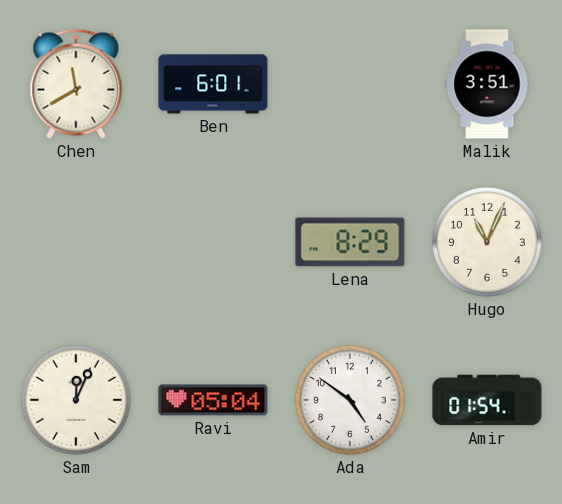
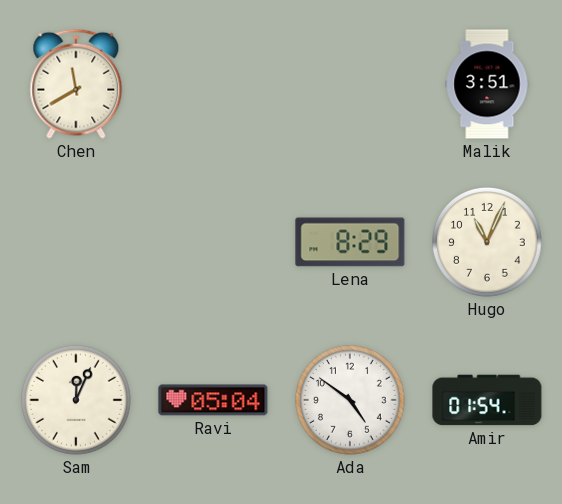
Ben: 6:01 -> none (213, 84)
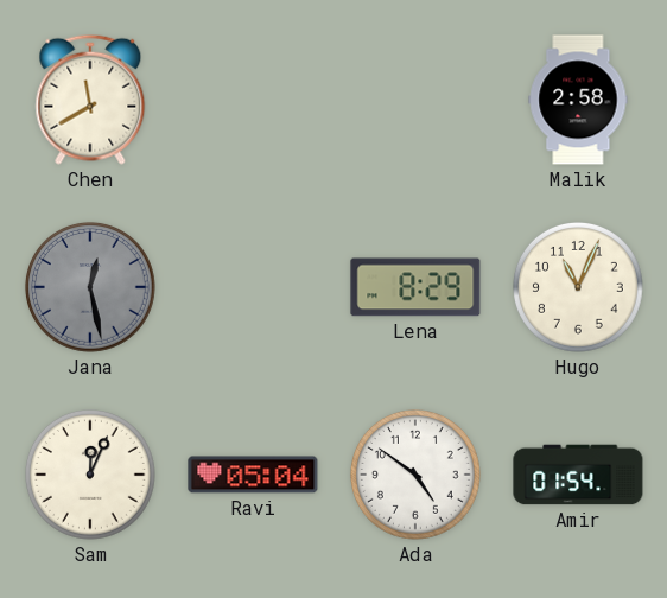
Malik: 3:51 -> 2:58 (578, 100)
Jana: none -> 12:28 (90, 288)
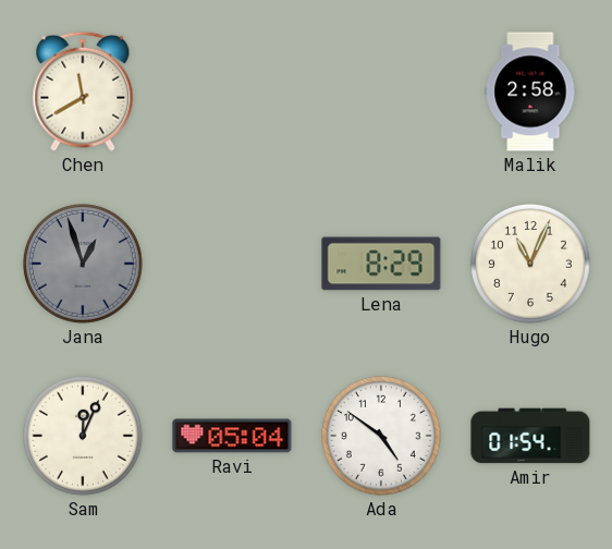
Jana: 12:28 -> 12:57 (83, 265)
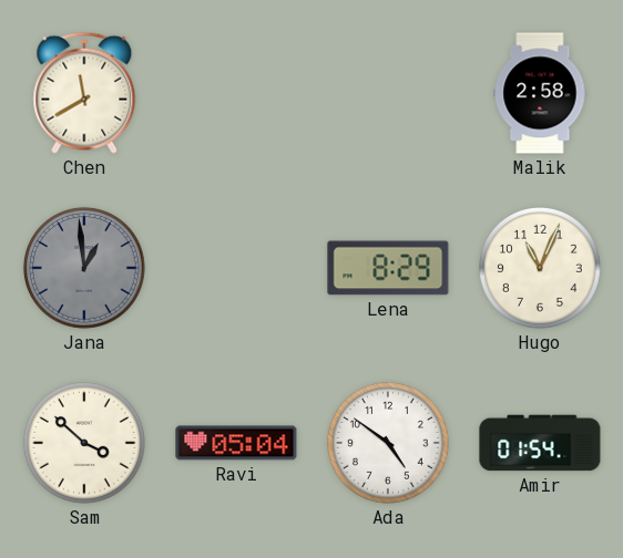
Jana: 12:57 -> 12:59 (84, 269)
Sam: 12:04 -> 3:52 (84, 444)
